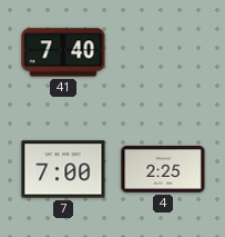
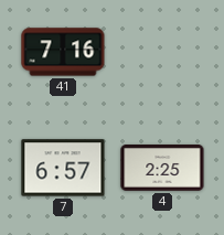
41: 7:40 -> 7:16 (63, 52)
7: 7:00 -> 6:57 (63, 168)
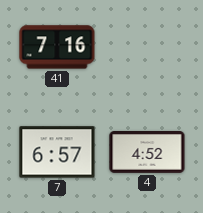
4: 2:25 -> 4:52 (147, 153)
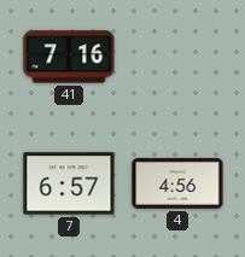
4: 4:52 -> 4:56 (177, 185)
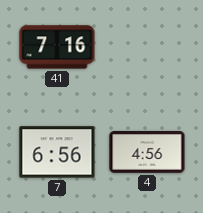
7: 6:57 -> 6:56 (57, 152)
